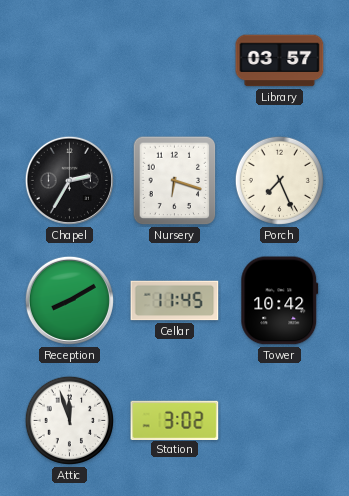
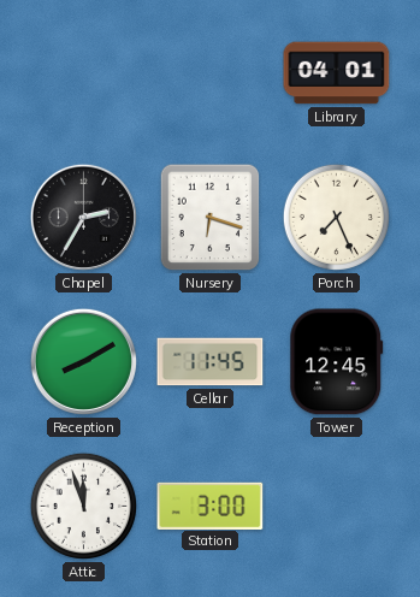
Library: 03:57 -> 04:01 (337, 73)
Tower: 10:42 -> 12:45 (337, 362)
Station: 3:02 -> 3:00 (211, 506)
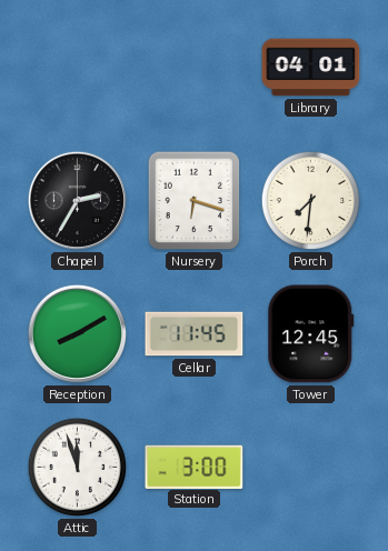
Porch: 7:26 -> 7:31 (310, 200)
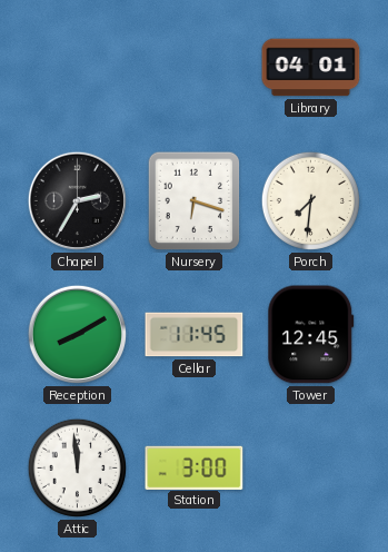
Attic: 11:57 -> 11:59 (77, 467)
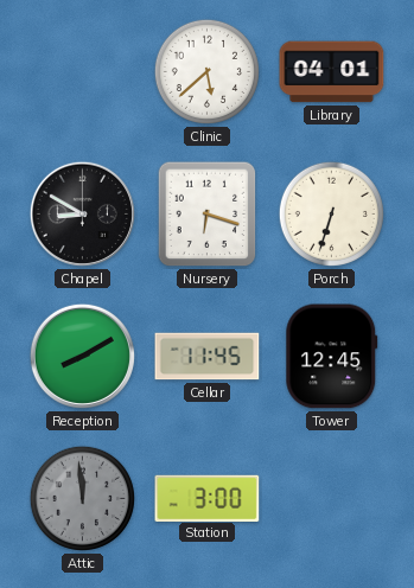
Clinic: none -> 5:38 (206, 71)
Chapel: 2:35 -> 8:50 (82, 213)
Porch: 7:31 -> 6:33 (331, 213)
Attic dial: white -> grey (82, 498)
